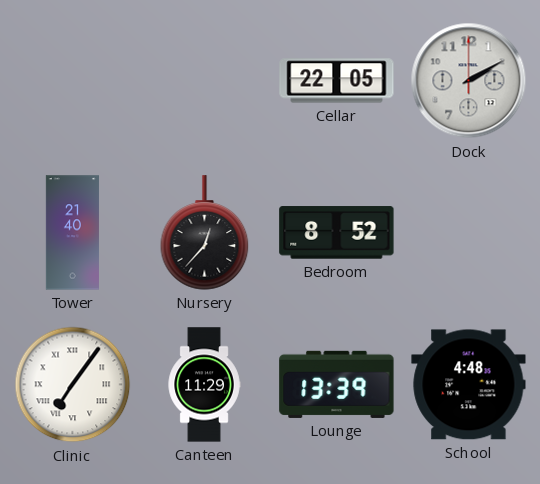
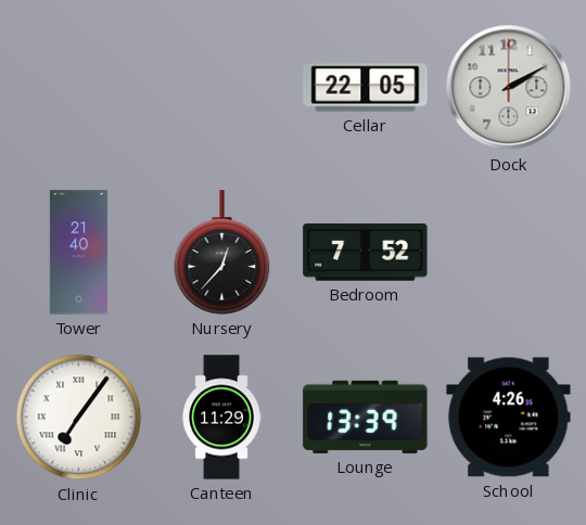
Bedroom: 8:52 -> 7:52 (366, 253)
School: 4:48 -> 4:26 (509, 418)
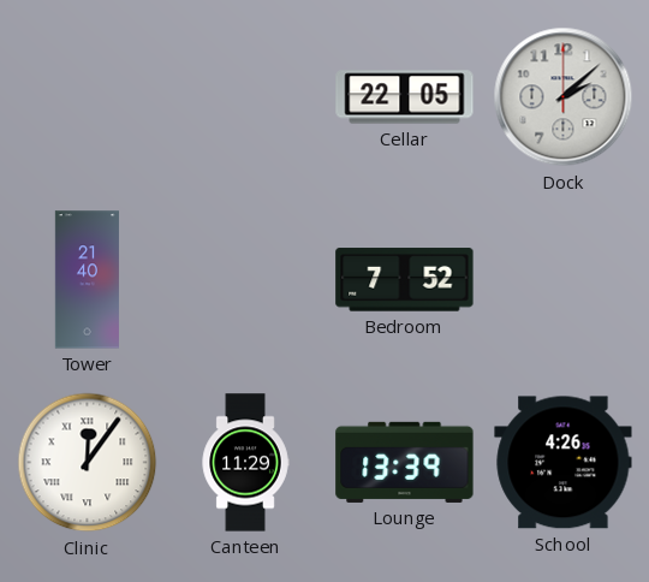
Dock: 2:10 -> 2:08 (564, 97)
Nursery: 12:37 -> none (222, 253)
Clinic: 7:06 -> 12:06 (88, 463)
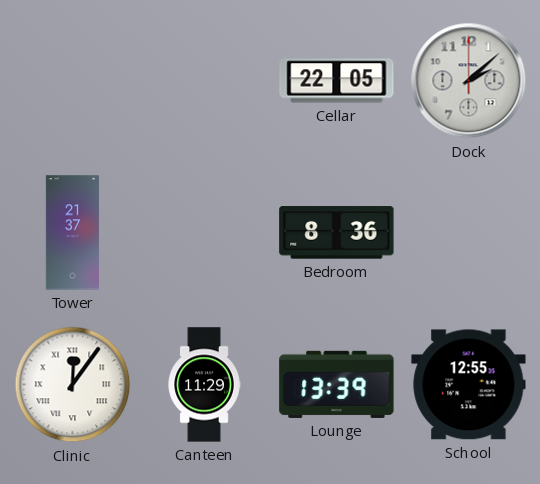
Tower: 21:40 -> 21:37 (72, 233)
Bedroom: 7:52 -> 8:36 (337, 233)
School: 4:26 -> 12:55 (469, 385)
